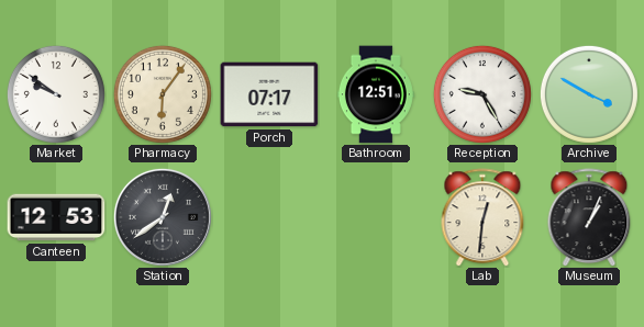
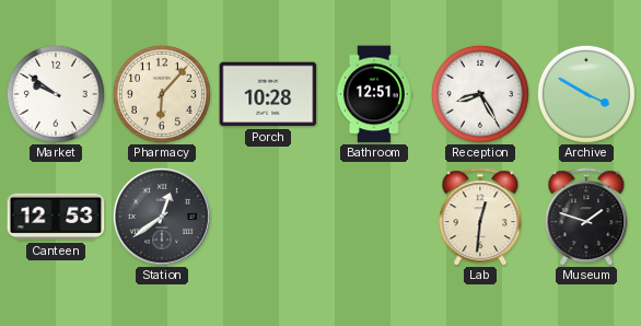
Pharmacy: 6:06 -> 6:07 (162, 94)
Porch: 07:17 -> 10:28 (268, 94)
Reception: 9:25 -> 8:25 (480, 94)
Museum: 1:04 -> 1:48 (586, 217)
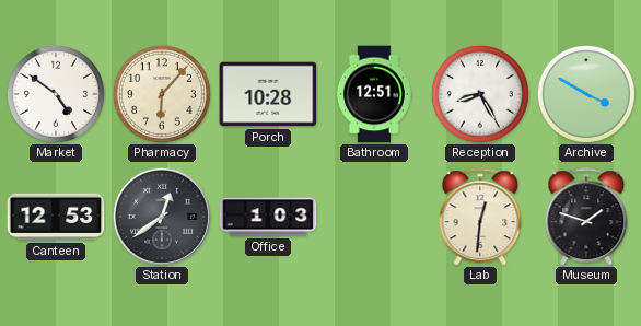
Market: 9:51 -> 4:51 (56, 94)
Office: none -> 1:03 (268, 217)
